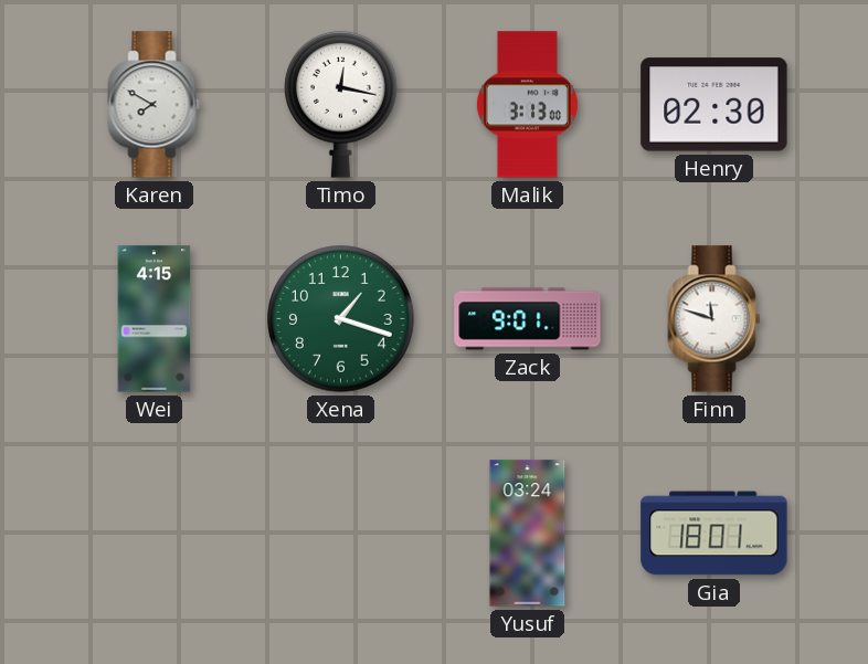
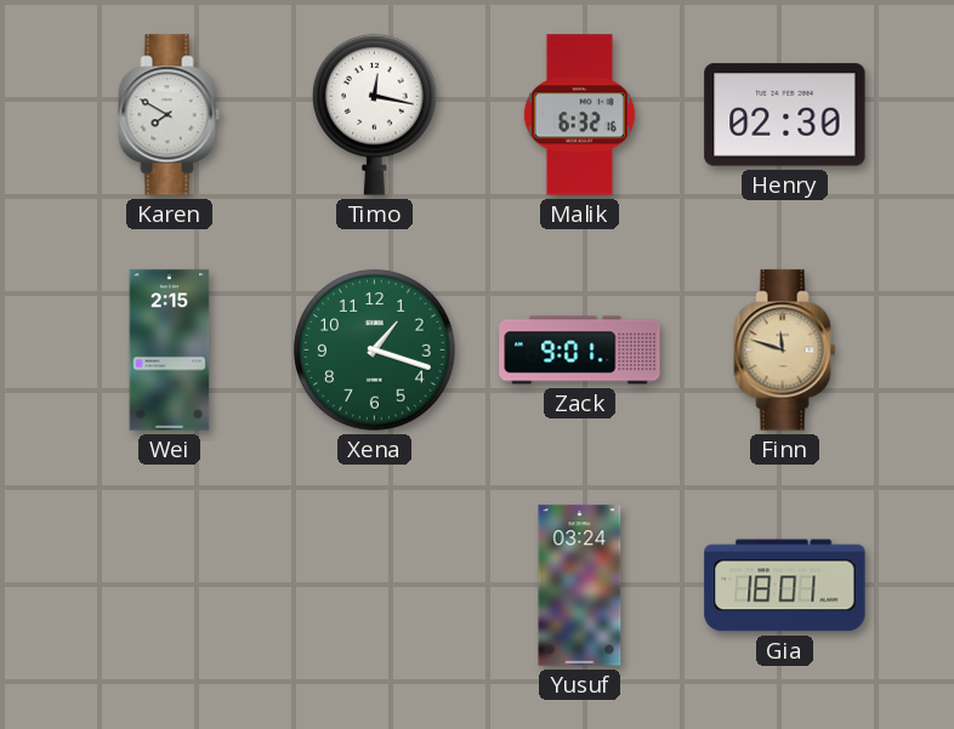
Malik: 3:13 -> 6:32 (579, 115)
Wei: 4:15 -> 2:15 (170, 351)
Finn dial: white -> champagne (785, 351)
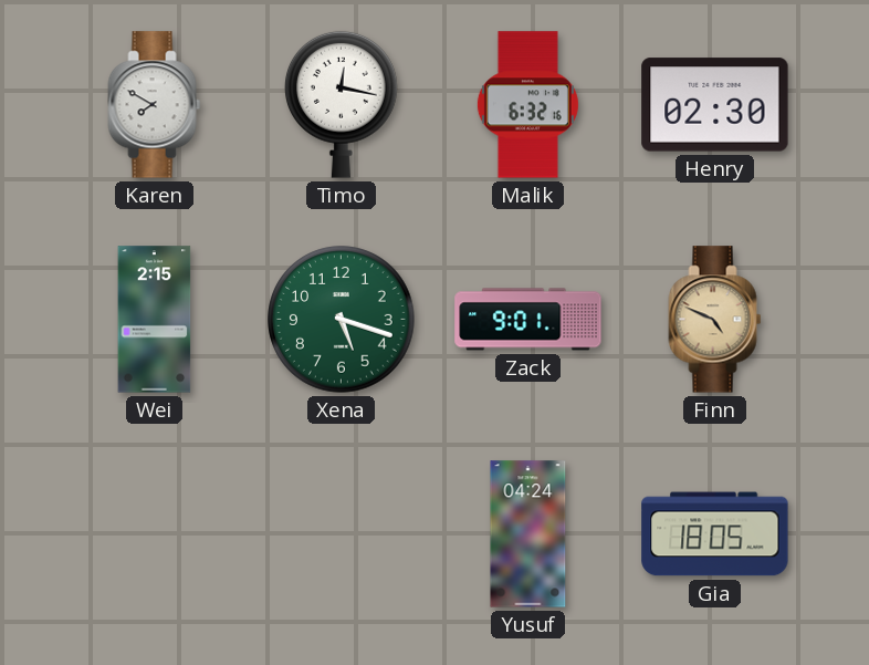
Xena: 1:18 -> 5:18 (342, 320)
Finn: 11:48 -> 4:49 (715, 320)
Yusuf: 03:24 -> 04:24 (528, 534)
Gia: 18:01 -> 18:05 (715, 534)
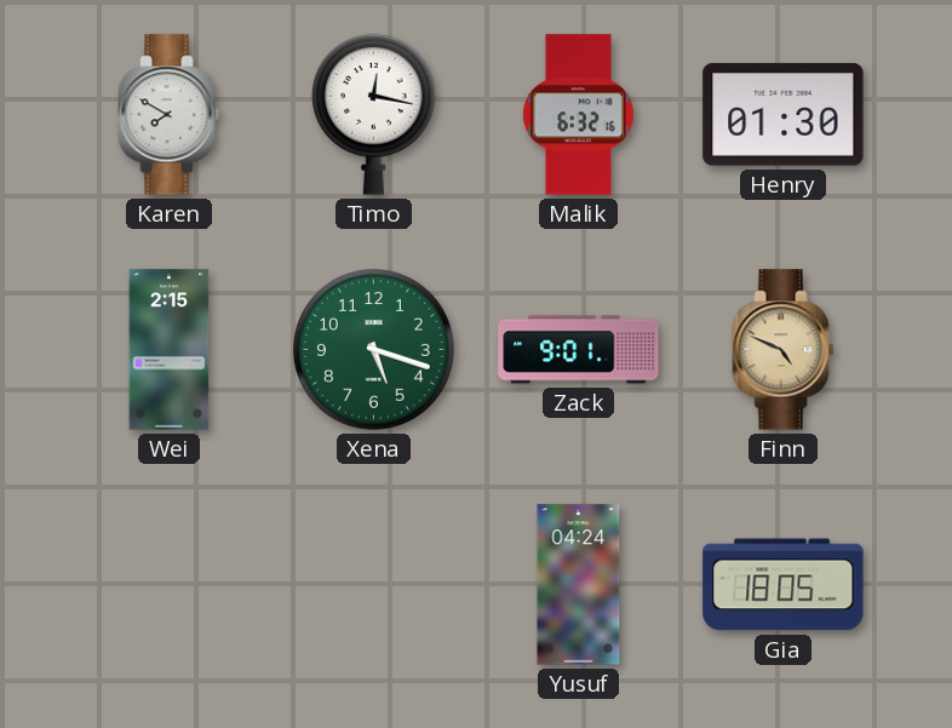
Henry: 02:30 -> 01:30 (784, 115)
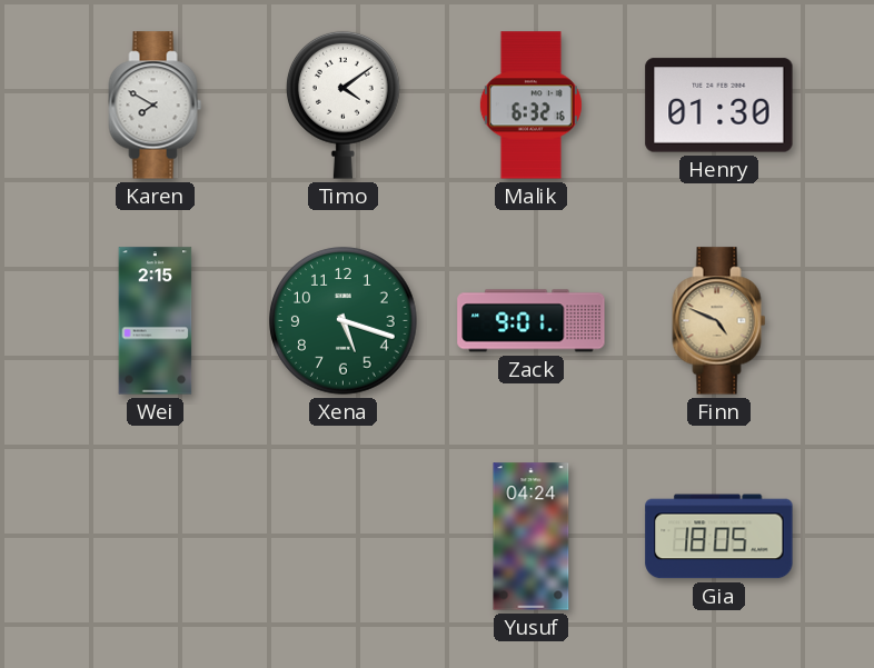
Timo: 12:17 -> 4:09 (344, 104)
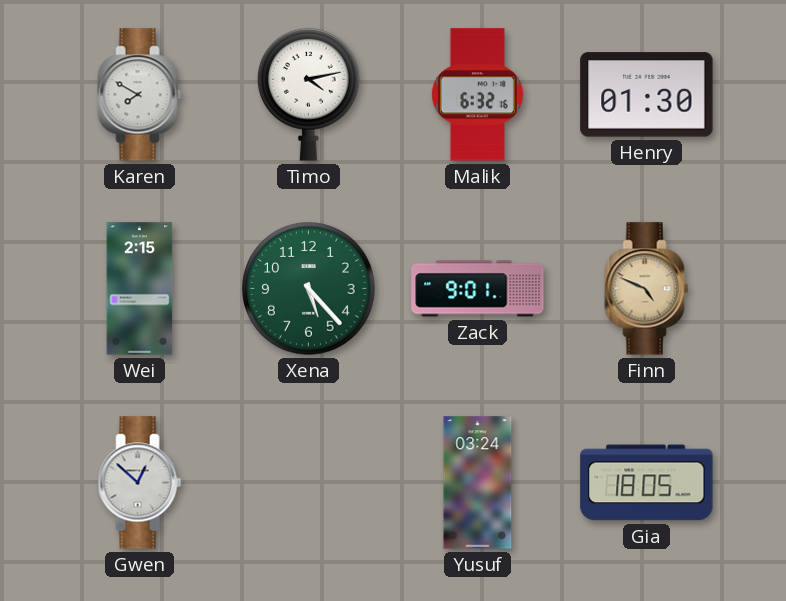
Timo: 4:09 -> 4:13 (309, 94)
Xena: 5:18 -> 5:23 (309, 289)
Gwen: none -> 12:52 (140, 483)
Yusuf: 04:24 -> 03:24 (478, 483)
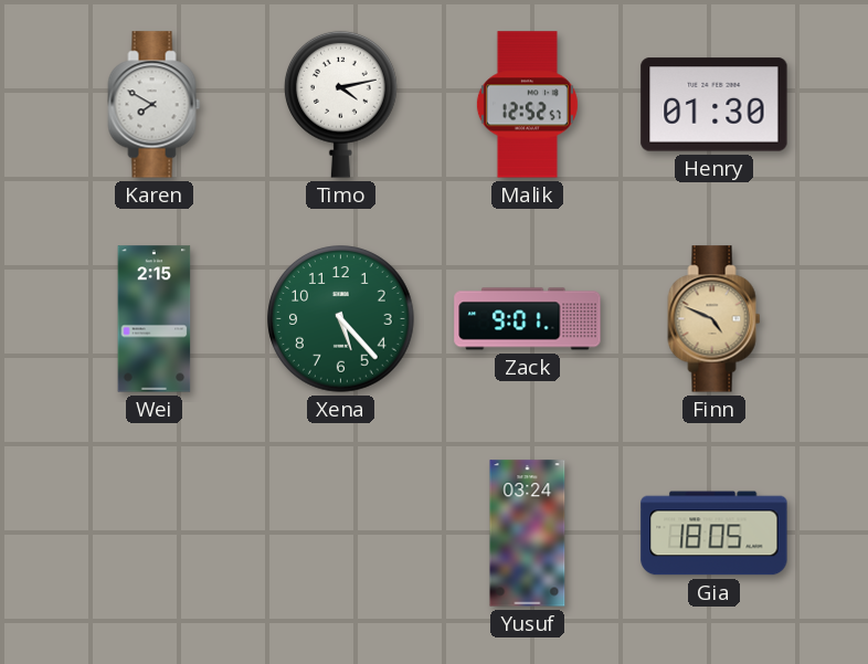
Malik: 6:32 -> 12:52 (527, 105)
Gwen: 12:52 -> none (140, 483)
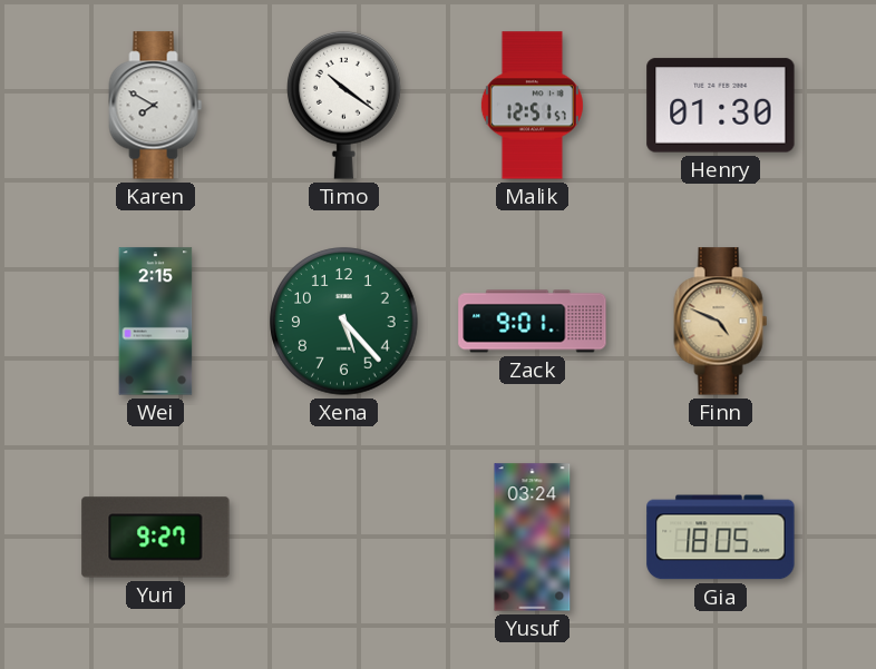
Timo: 4:13 -> 10:21 (344, 105)
Malik: 12:52 -> 12:51 (532, 106)
Yuri: none -> 9:27 (156, 538)
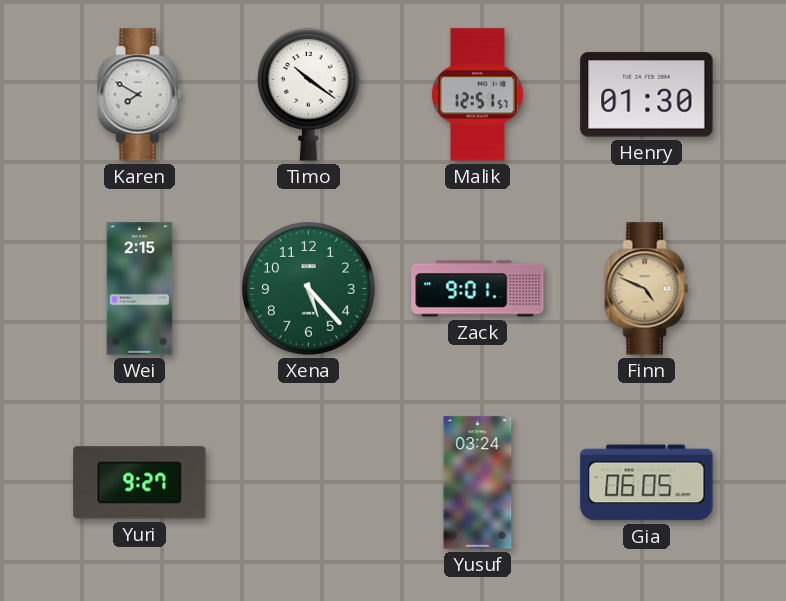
Gia: 18:05 -> 06:05 (647, 483)
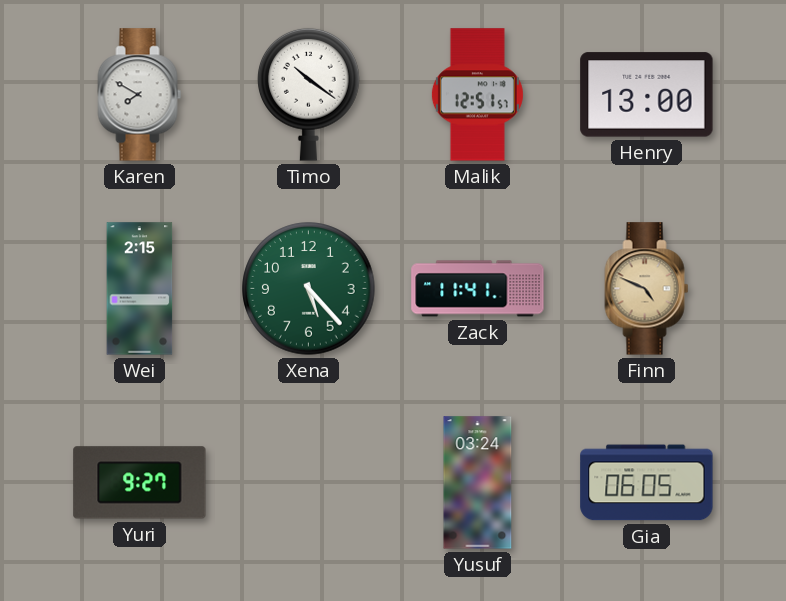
Henry: 01:30 -> 13:00 (647, 95)
Zack: 9:01 -> 11:41 (478, 289)
